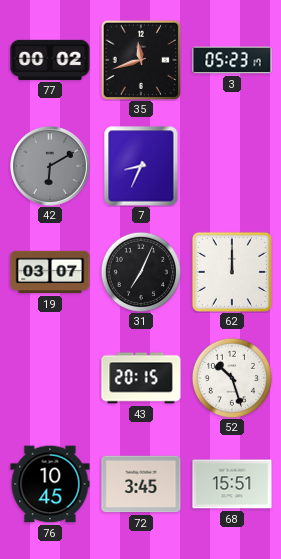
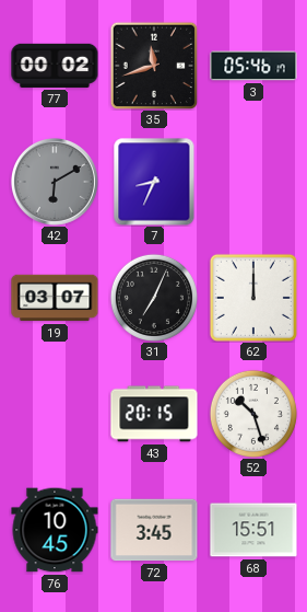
3: 05:23 -> 05:46 (253, 66)
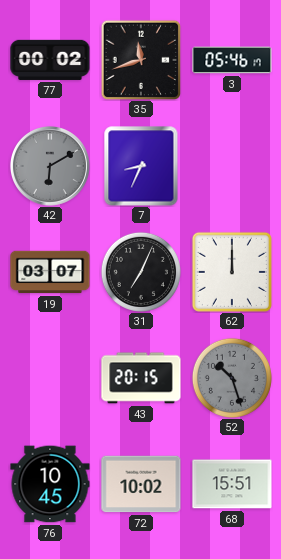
52 dial: white -> grey (232, 378)
72: 3:45 -> 10:02 (141, 484)
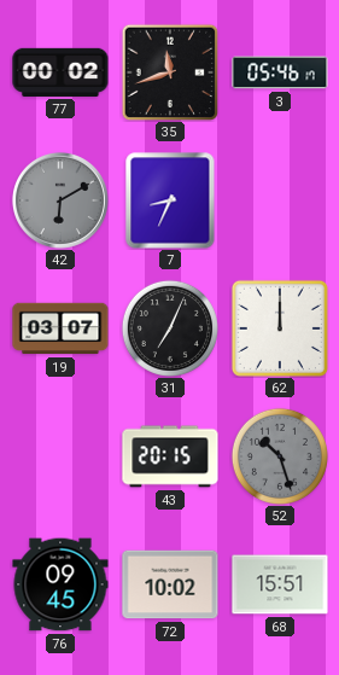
76: 10:45 -> 09:45 (60, 584)
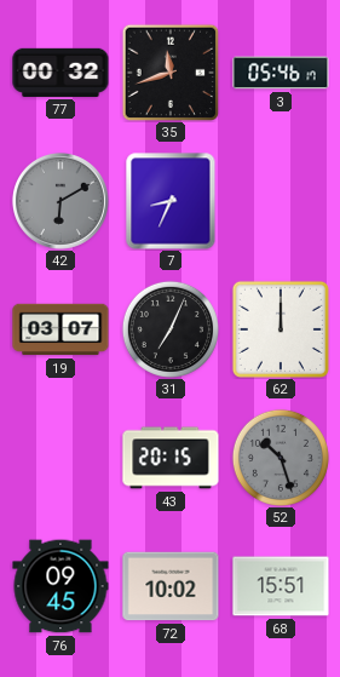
77: 00:02 -> 00:32 (60, 73)
